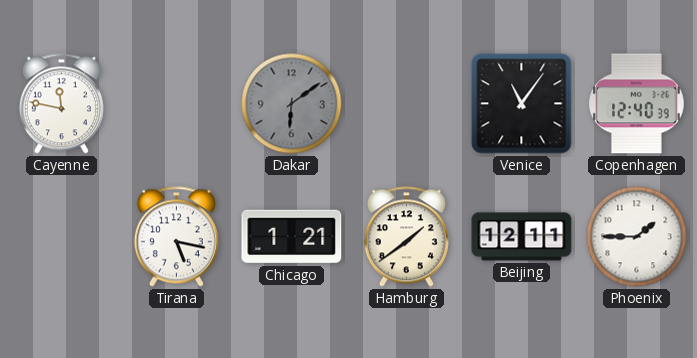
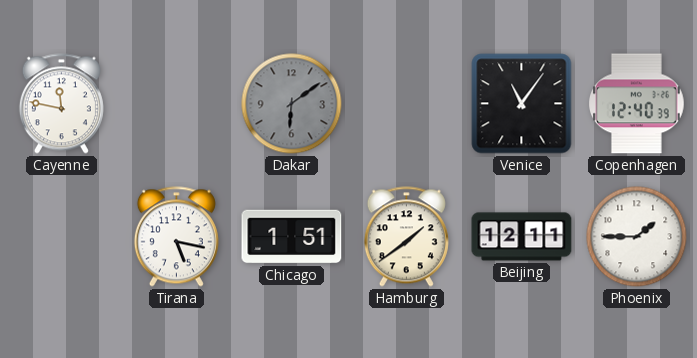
Chicago: 1:21 -> 1:51 (292, 237)
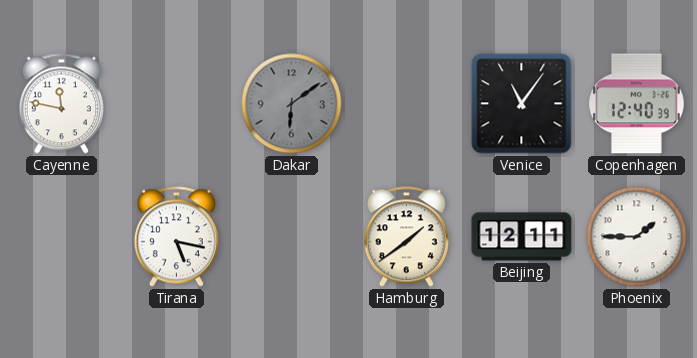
Chicago: 1:51 -> none (292, 237)
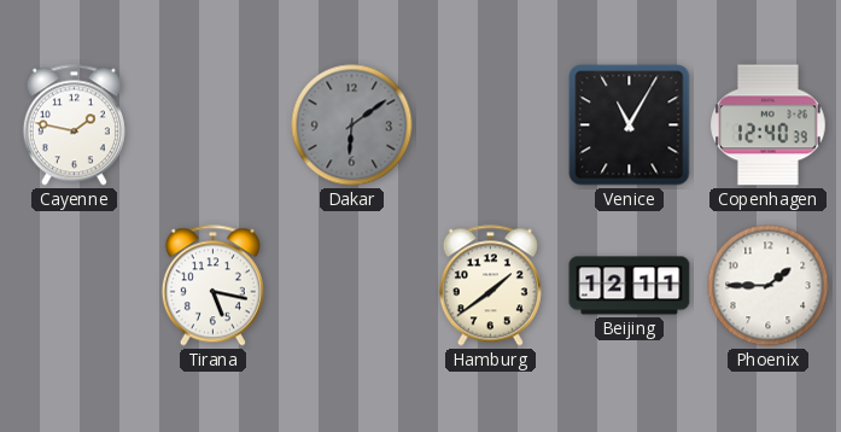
Cayenne: 11:47 -> 1:47 (74, 125)
Venice: 11:06 -> 11:05 (630, 125)
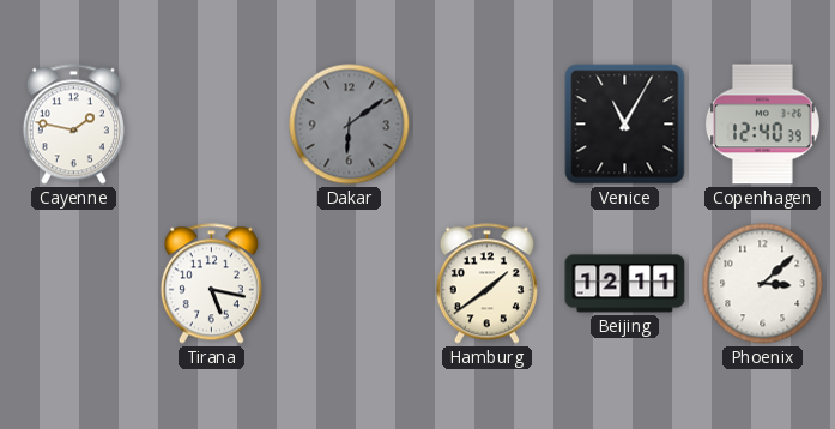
Phoenix: 1:45 -> 3:08 (763, 284)
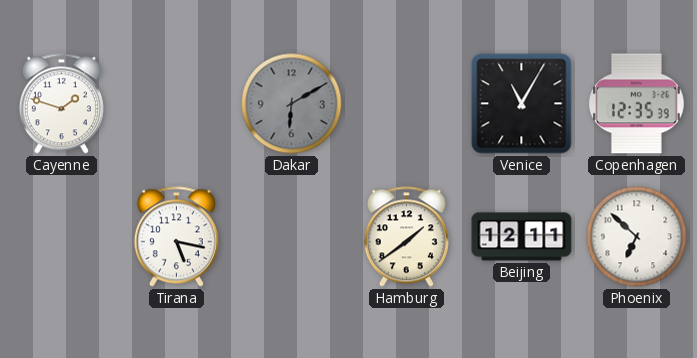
Cayenne: 1:47 -> 1:48 (61, 104)
Dakar: 6:09 -> 6:10 (292, 104)
Copenhagen: 12:40 -> 12:35 (637, 104)
Phoenix: 3:08 -> 6:52 (637, 237)
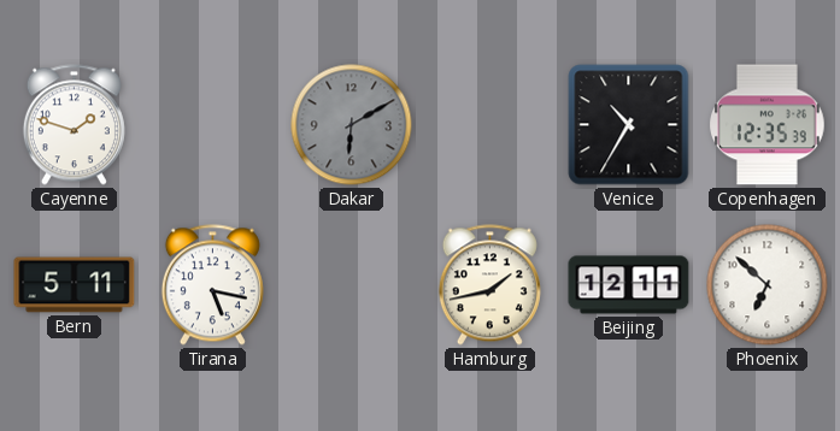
Venice: 11:05 -> 10:35 (629, 125)
Bern: none -> 5:11 (75, 285)
Hamburg: 1:39 -> 1:43 (489, 285)
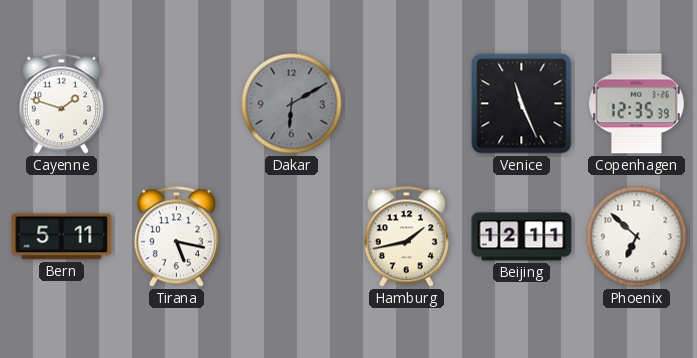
Venice: 10:35 -> 11:26 (522, 104)
